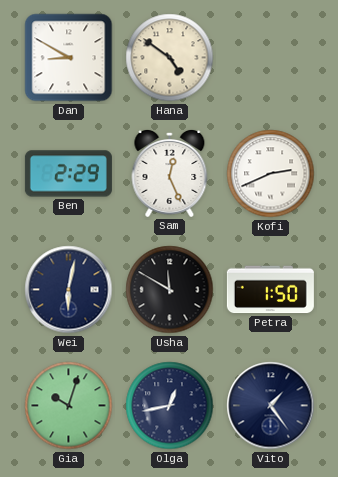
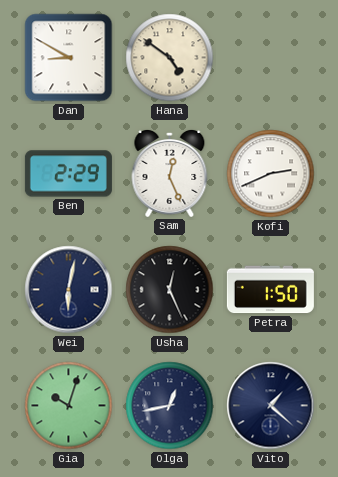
Usha: 11:50 -> 12:26 (170, 290)
Vito: 1:24 -> 1:22 (271, 406)
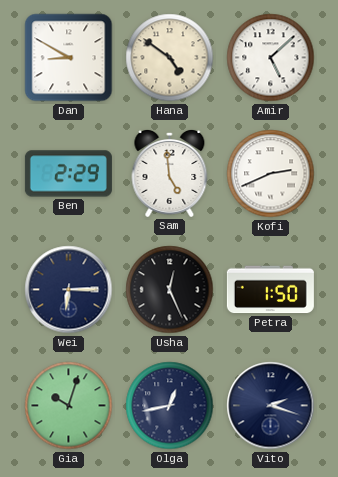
Amir: none -> 5:08 (271, 58)
Sam: 12:26 -> 4:59 (170, 173)
Wei: 6:02 -> 6:15 (69, 290)
Vito: 1:22 -> 2:18 (271, 406)
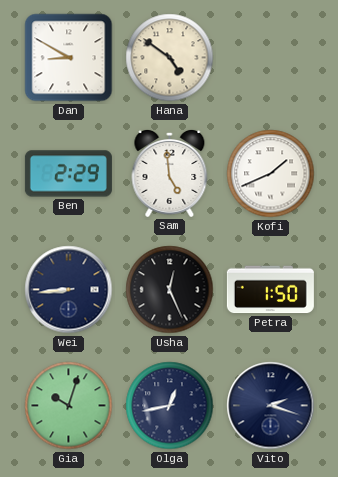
Amir: 5:08 -> none (271, 58)
Kofi: 2:41 -> 1:41 (271, 174)
Wei: 6:15 -> 8:44 (69, 290)
